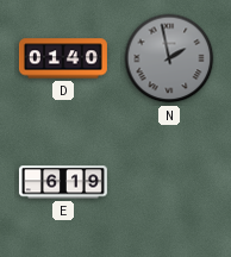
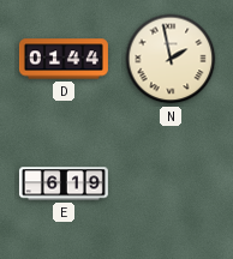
D: 01:40 -> 01:44 (64, 59)
N dial: grey -> cream (171, 59)
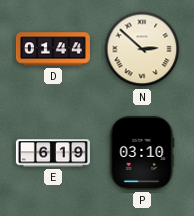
N: 1:58 -> 2:52 (142, 49)
P: none -> 03:10 (142, 153)
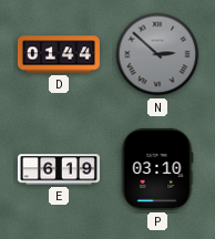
N dial: cream -> grey (157, 54)
